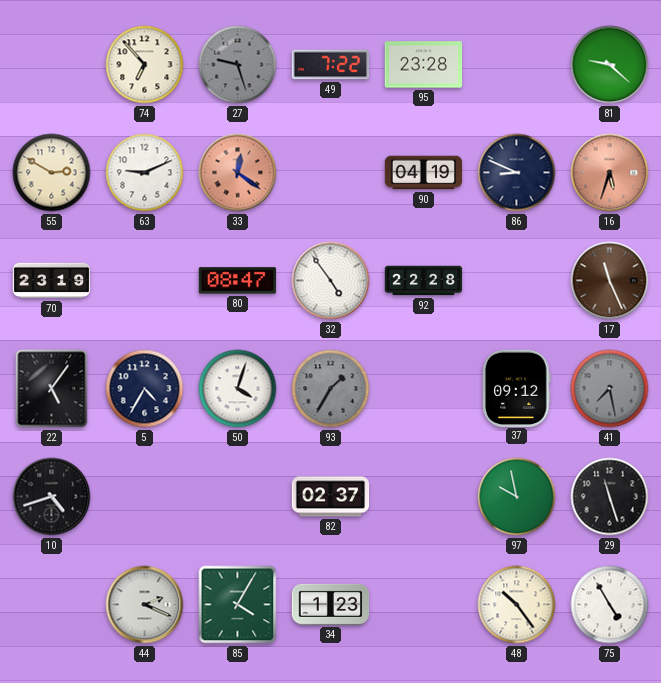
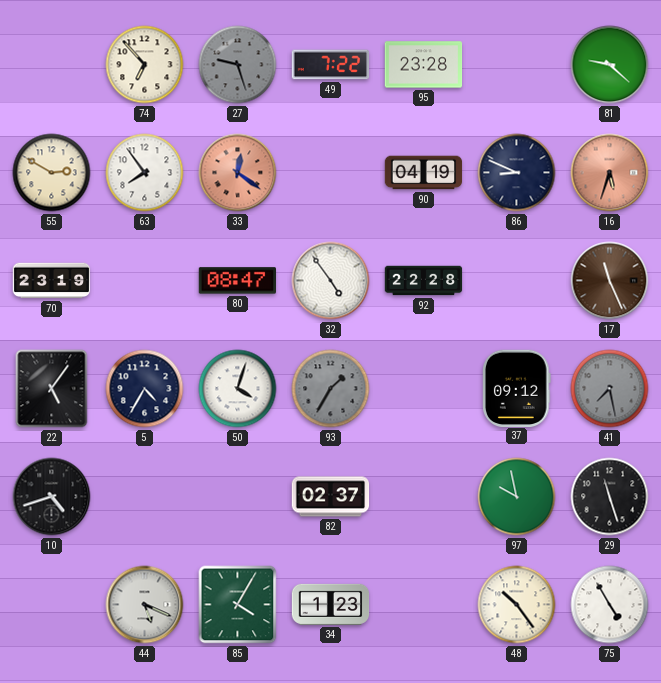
63: 9:11 -> 7:54 (145, 173)
44: 2:19 -> 5:19 (145, 605)
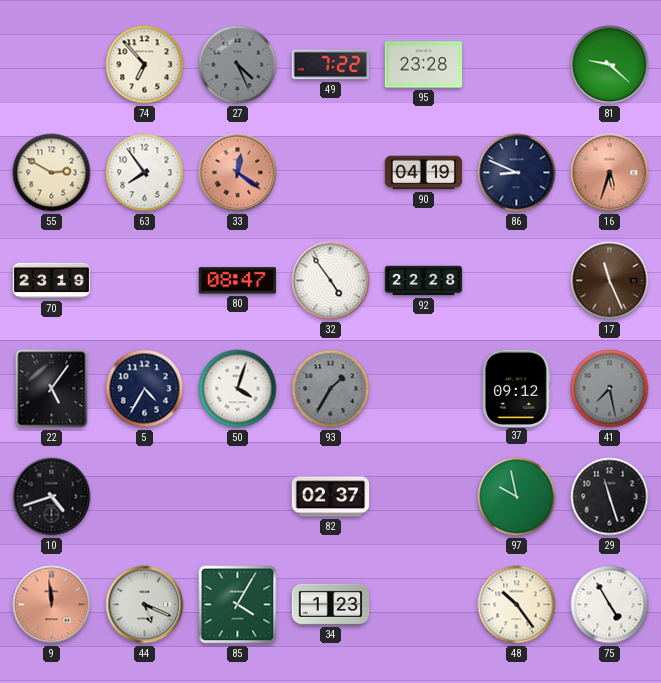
27: 9:27 -> 4:26 (238, 65)
9: none -> 11:59 (52, 605)
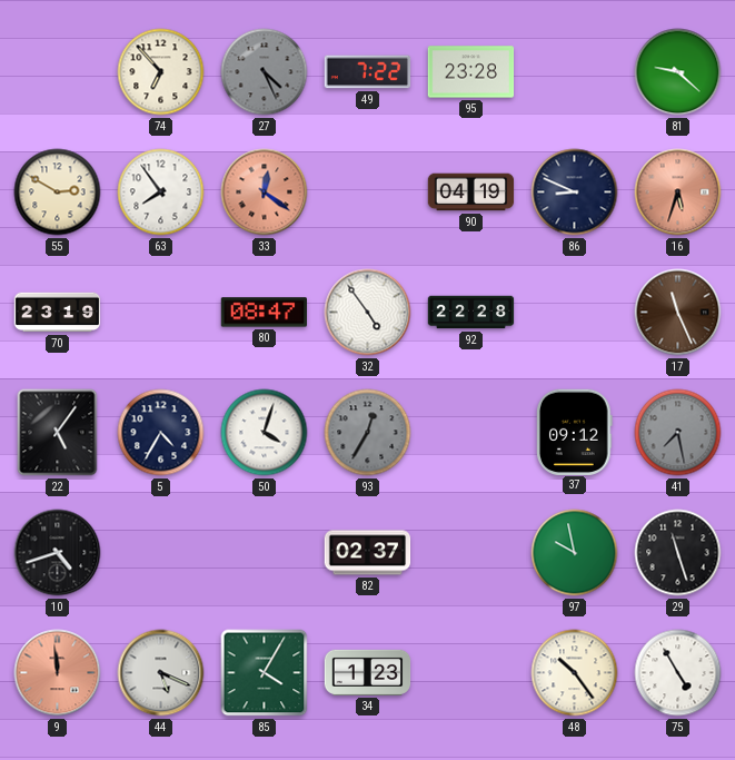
93: 1:35 -> 12:35 (368, 433)
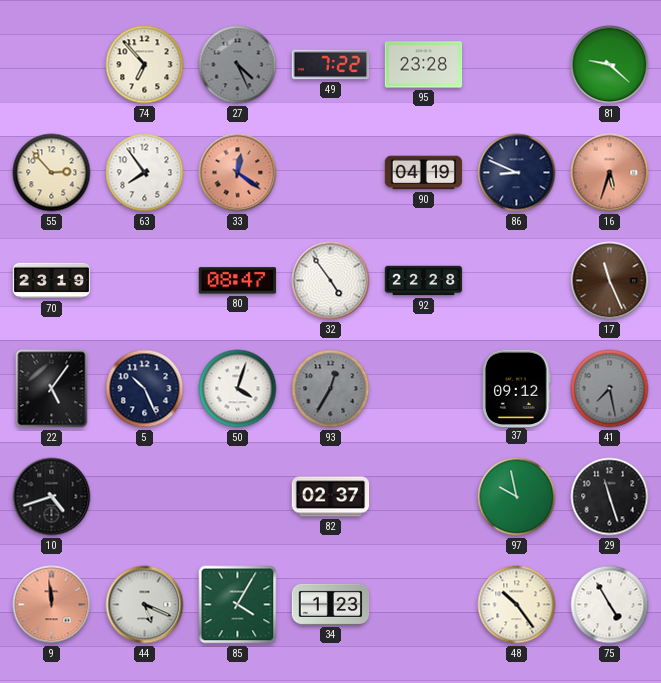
55: 2:50 -> 2:53 (52, 173)
5: 4:35 -> 10:26 (145, 389)
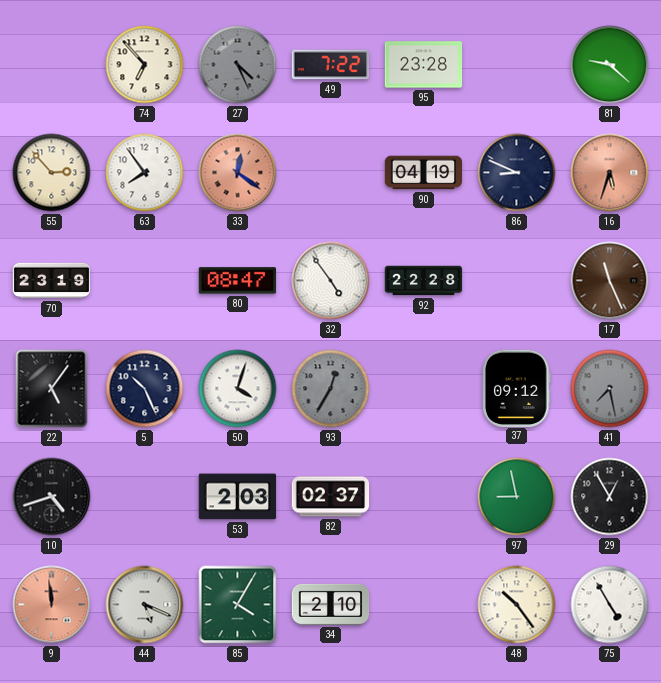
53: none -> 2:03 (238, 497)
97: 9:58 -> 8:58 (517, 497)
29: 11:27 -> 12:55 (610, 497)
34: 1:23 -> 2:10 (331, 604)
